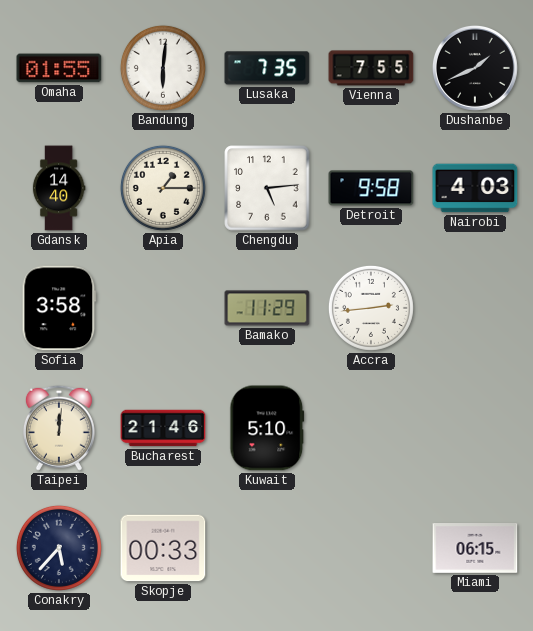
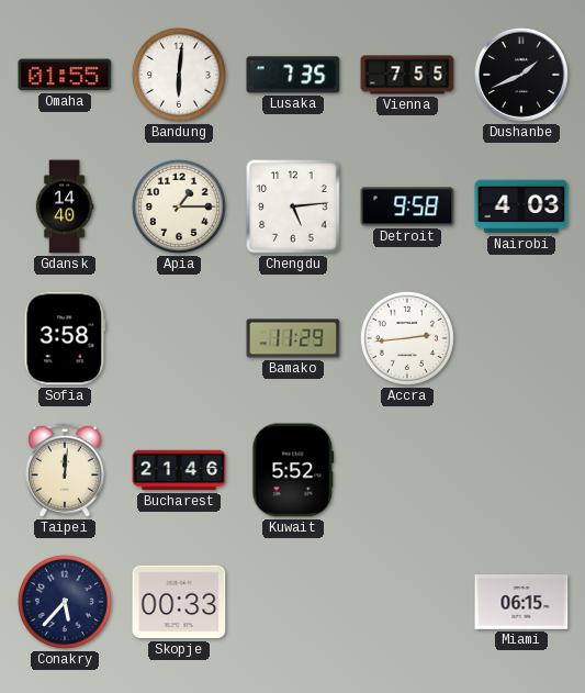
Kuwait: 5:10 -> 5:52 (293, 470)
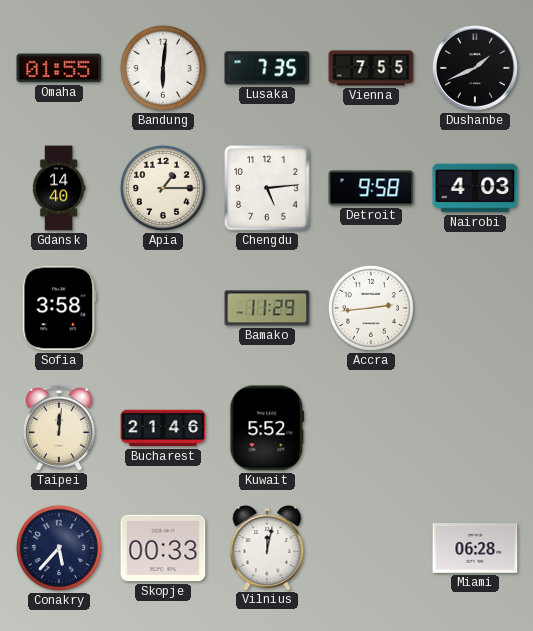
Vilnius: none -> 12:02 (267, 548)
Miami: 06:15 -> 06:28 (475, 549)
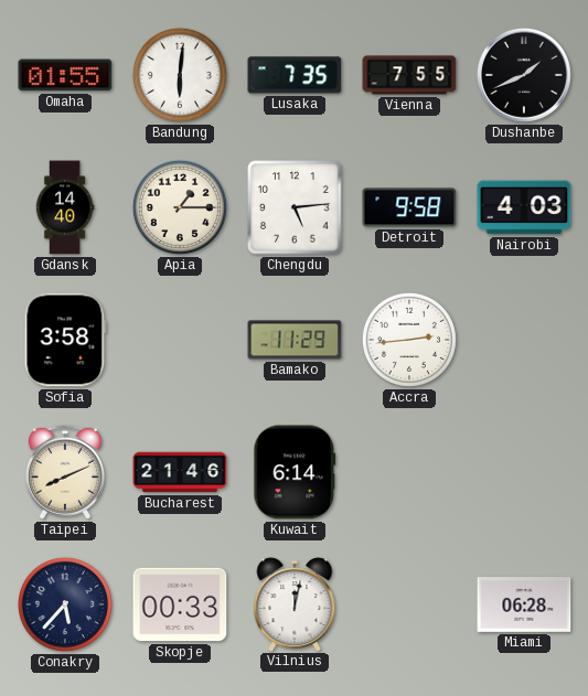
Taipei: 12:01 -> 8:11 (65, 472)
Kuwait: 5:52 -> 6:14 (295, 472)
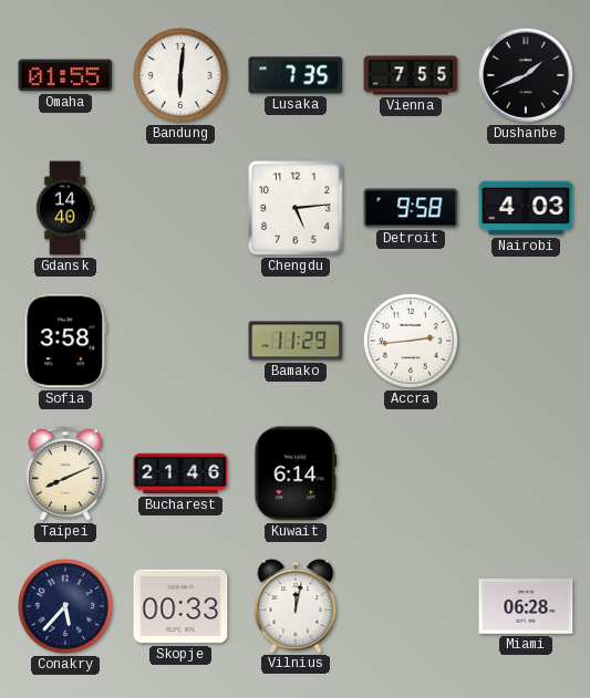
Apia: 1:15 -> none (180, 207)
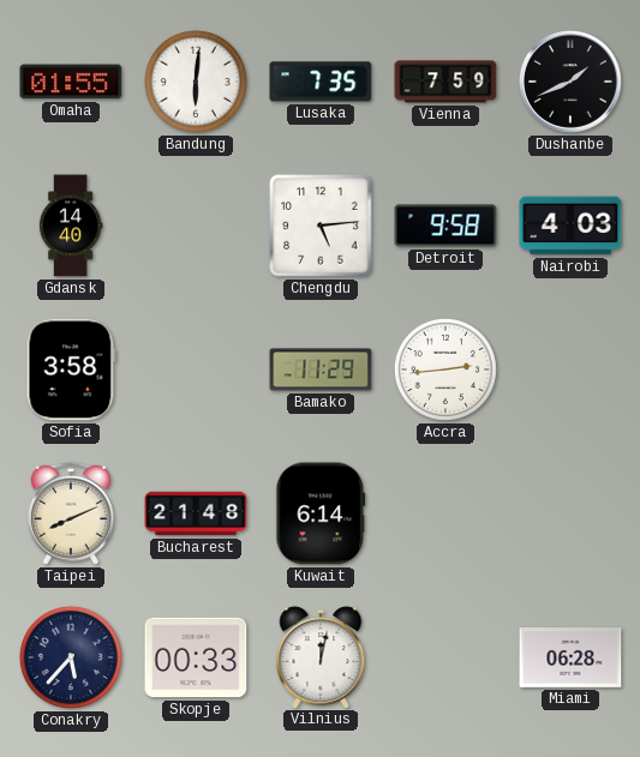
Vienna: 7:55 -> 7:59 (445, 82)
Bucharest: 21:46 -> 21:48 (196, 513)
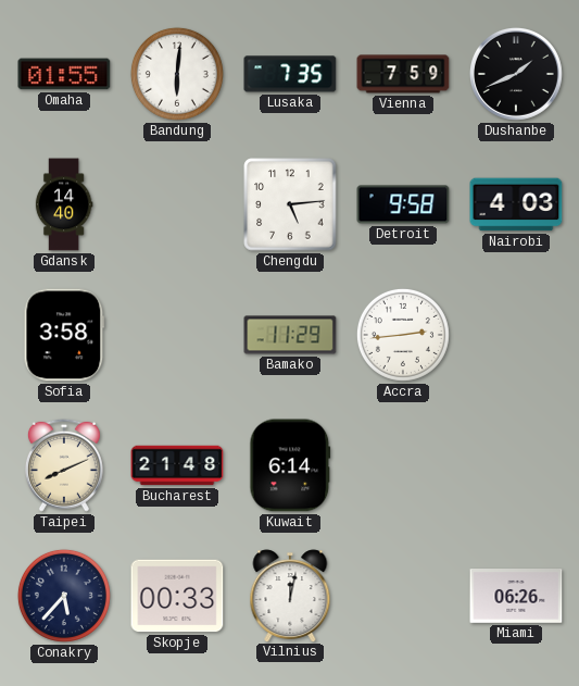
Miami: 06:28 -> 06:26 (516, 597)
